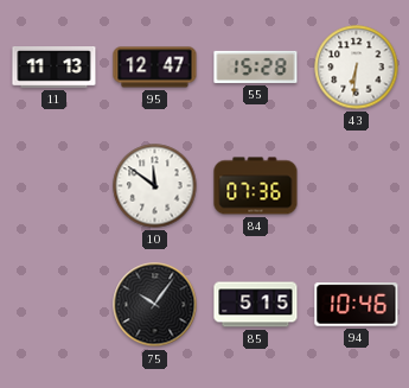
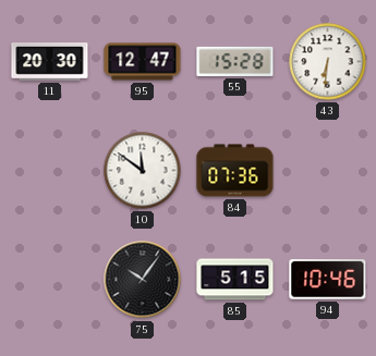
11: 11:13 -> 20:30 (50, 62)
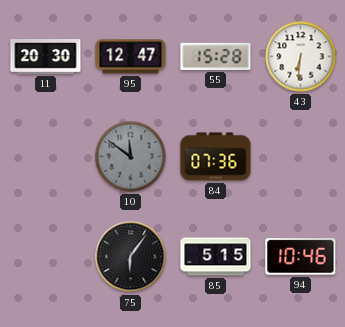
10 dial: white -> grey (131, 157)
75: 10:06 -> 6:06 (131, 257)
